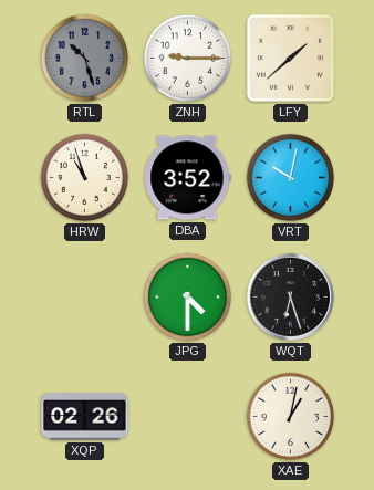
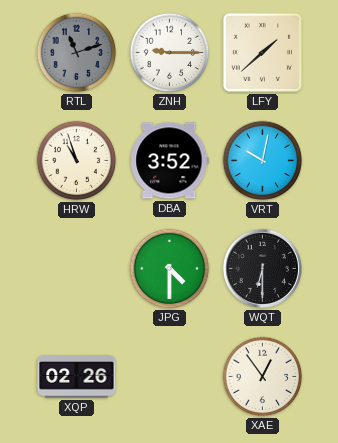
RTL: 10:27 -> 11:12 (77, 53)
WQT: 6:27 -> 6:30 (262, 268)
XAE: 1:02 -> 12:54 (263, 377)
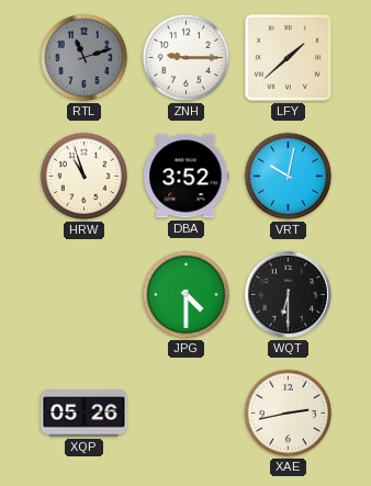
XQP: 02:26 -> 05:26 (85, 414)
XAE: 12:54 -> 2:43 (289, 414)
